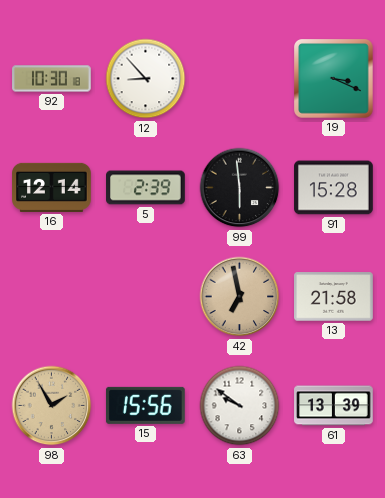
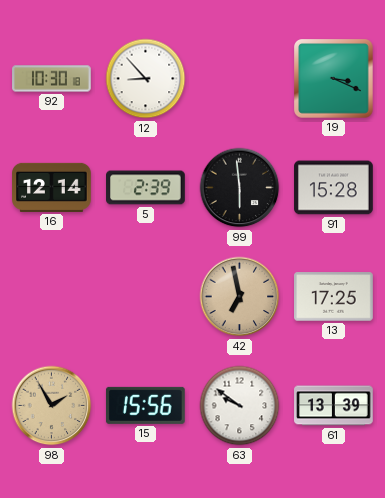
13: 21:58 -> 17:25 (334, 297)
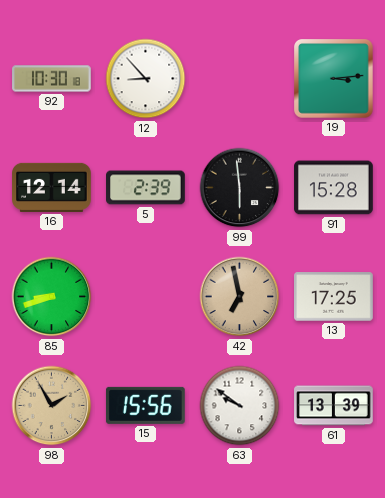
19: 3:19 -> 3:14 (334, 79)
85: none -> 8:42 (52, 297)
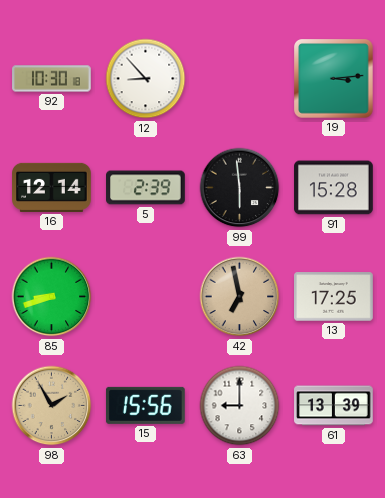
63: 9:51 -> 9:00 (240, 406)
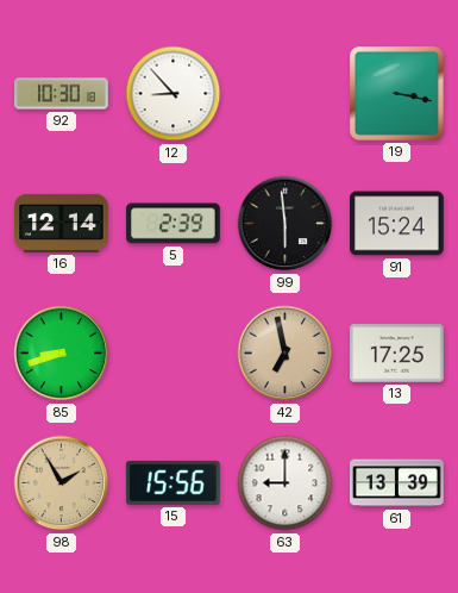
19: 3:14 -> 3:17 (397, 94)
91: 15:28 -> 15:24 (397, 224)
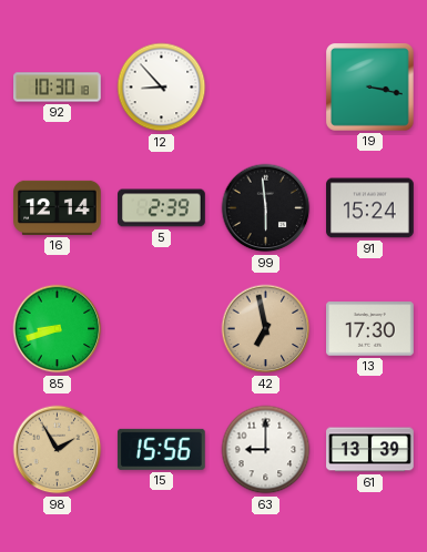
13: 17:25 -> 17:30 (370, 329)
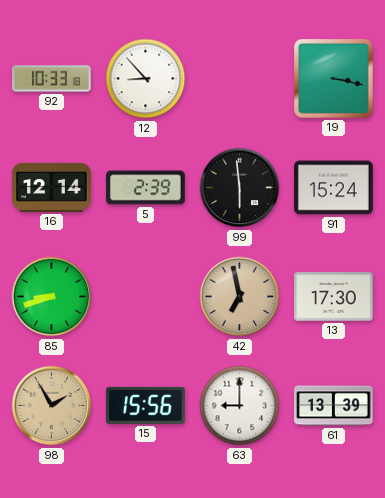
92: 10:30 -> 10:33 (52, 79)
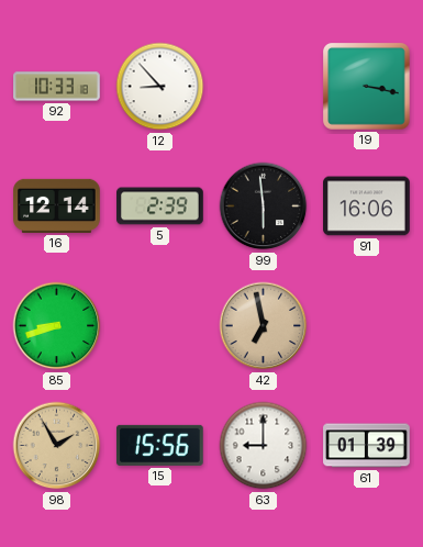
91: 15:24 -> 16:06 (367, 206)
13: 17:30 -> none (334, 297)
61: 13:39 -> 01:39 (367, 446)
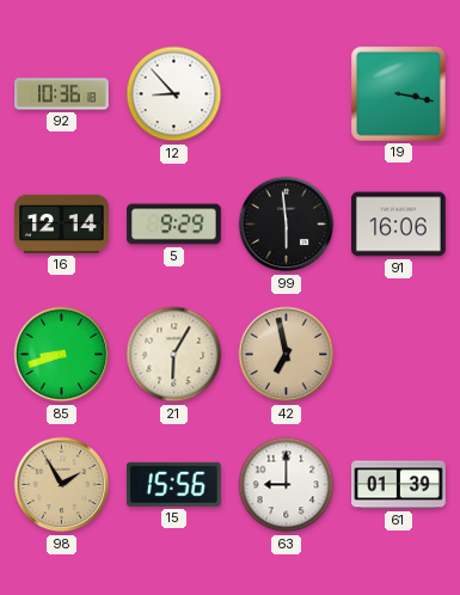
92: 10:33 -> 10:36 (62, 94)
5: 2:39 -> 9:29 (174, 225)
21: none -> 6:05 (174, 355)
